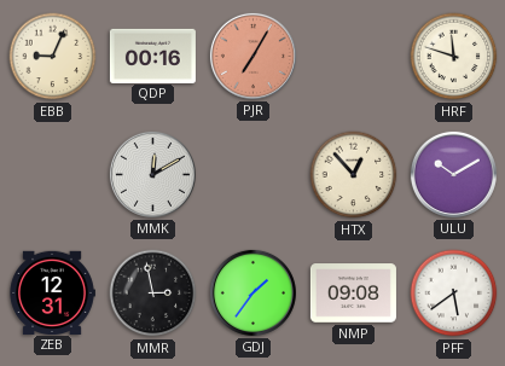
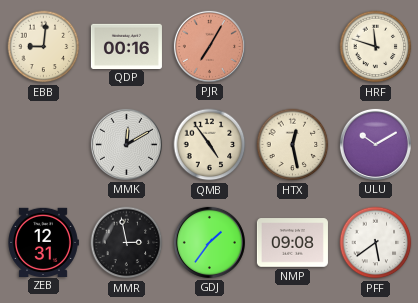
EBB: 9:04 -> 9:01 (44, 47)
QMB: none -> 4:54 (210, 145)
HTX: 12:53 -> 12:28 (293, 145)
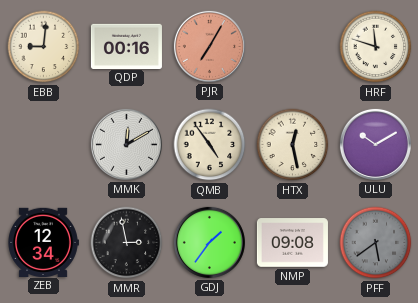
ZEB: 12:31 -> 12:34 (43, 242)
PFF dial: white -> grey (376, 243)
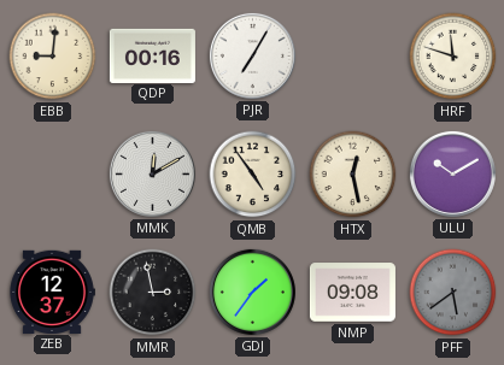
PJR dial: salmon -> white (252, 55)
ZEB: 12:34 -> 12:37 (52, 292)
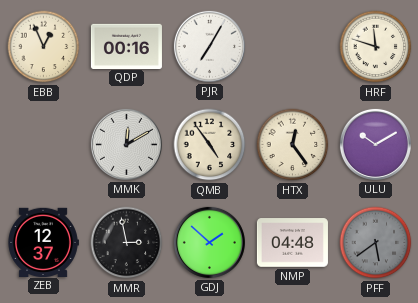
EBB: 9:01 -> 12:56 (44, 47)
HTX: 12:28 -> 12:24 (293, 145)
GDJ: 1:36 -> 1:52 (209, 242)
NMP: 09:08 -> 04:48 (292, 243)
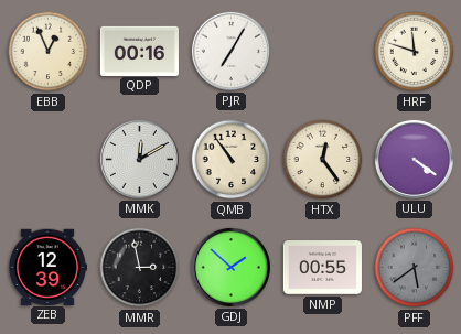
QMB: 4:54 -> 10:54 (232, 160)
ULU: 10:10 -> 4:21 (414, 159)
ZEB: 12:37 -> 12:39 (47, 267)
NMP: 04:48 -> 00:55 (322, 268)
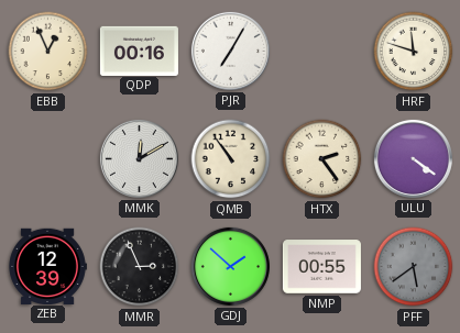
HTX: 12:24 -> 2:24 (322, 159)
MMR: 2:58 -> 2:56 (140, 267)
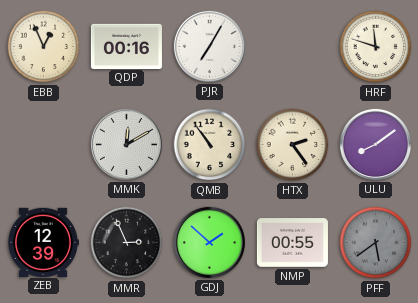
ULU: 4:21 -> 8:09 (375, 144)
